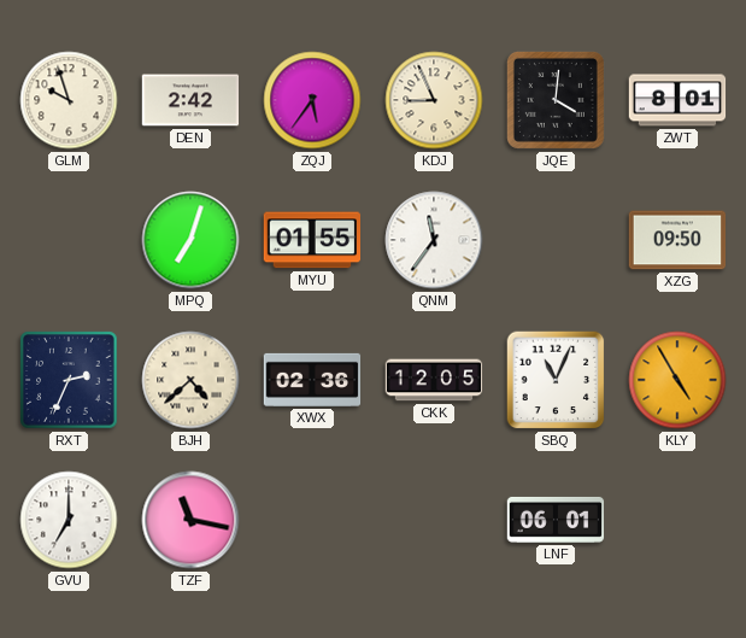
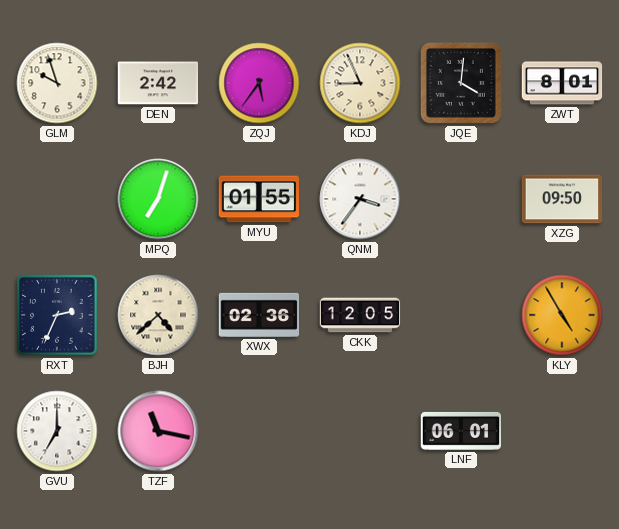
QNM: 11:36 -> 3:36 (360, 199)
SBQ: 11:04 -> none (556, 380)
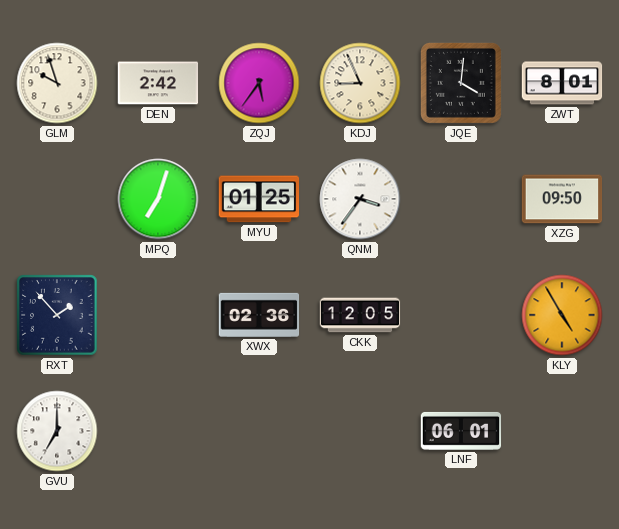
MYU: 01:55 -> 01:25 (259, 199)
RXT: 2:34 -> 1:53 (57, 315)
BJH: 4:38 -> none (158, 315)
TZF: 11:17 -> none (158, 431)
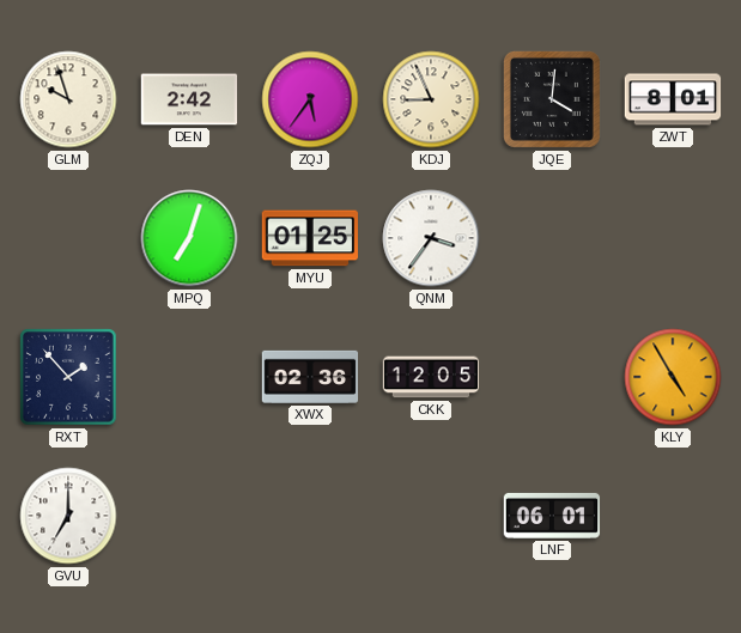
XZG: 09:50 -> none (562, 199)
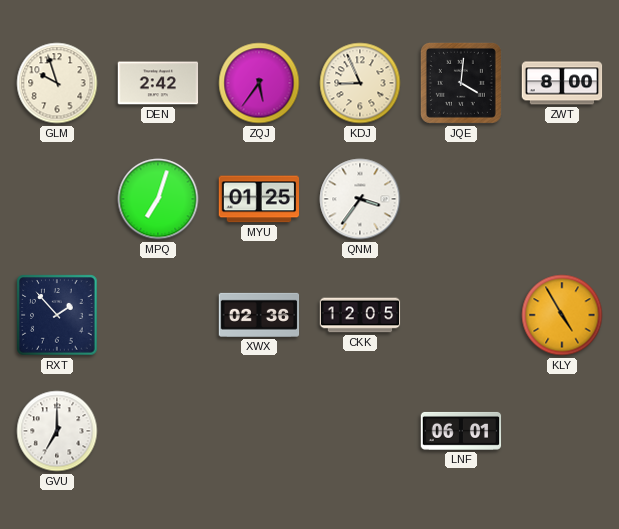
ZWT: 8:01 -> 8:00 (562, 83)
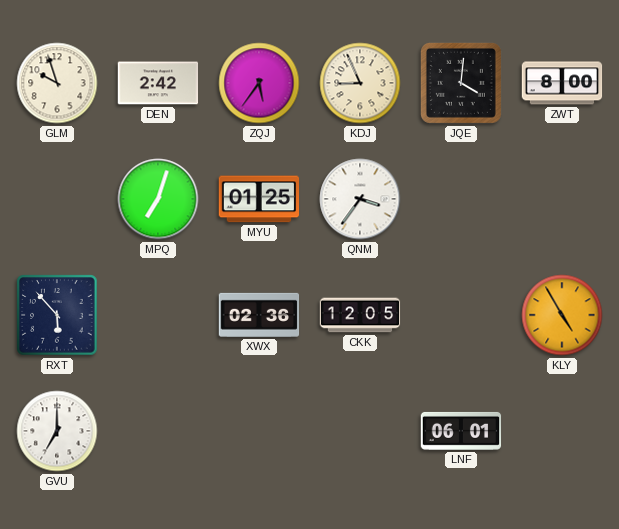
RXT: 1:53 -> 5:53 (57, 315)
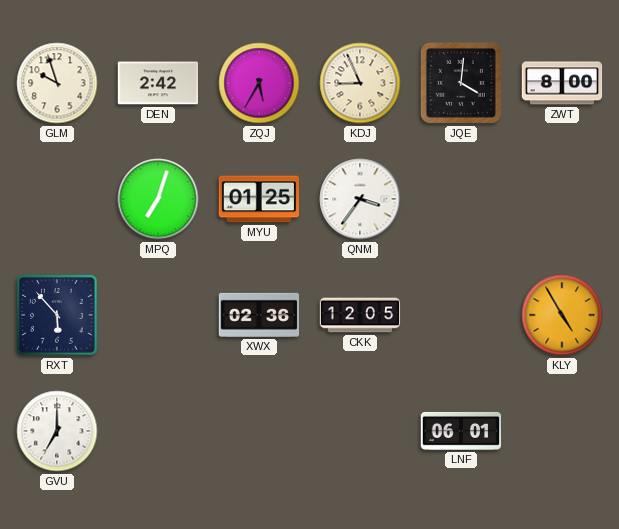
ZQJ: 5:36 -> 5:35 (259, 83)
